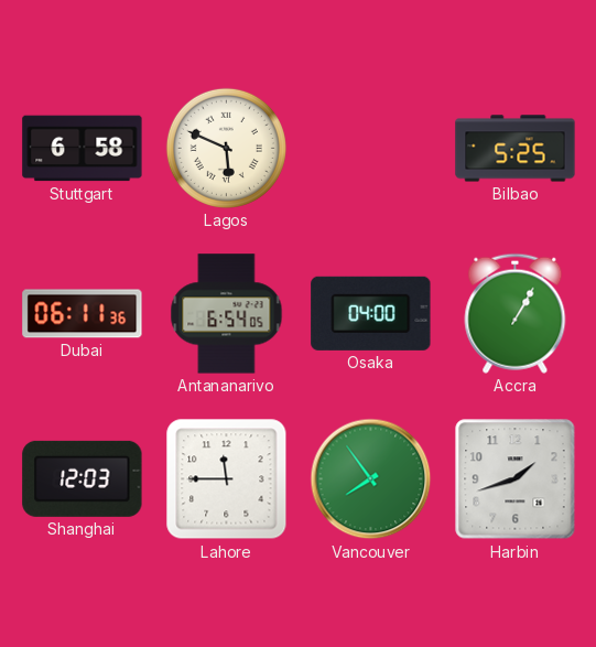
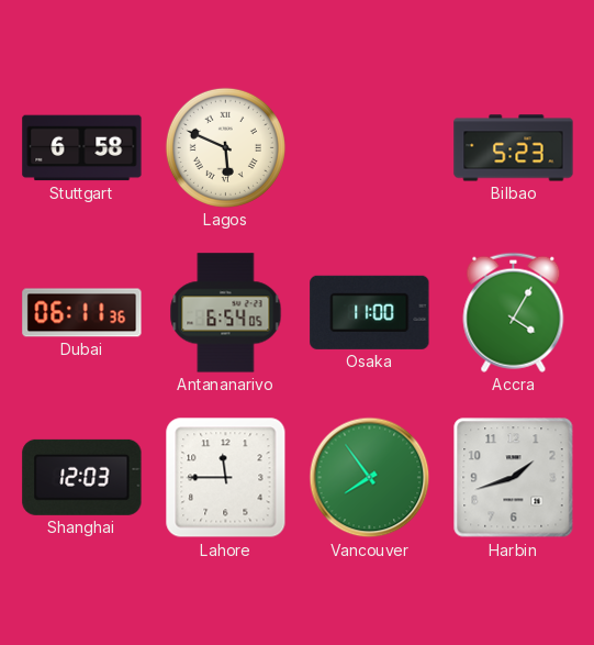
Bilbao: 5:25 -> 5:23 (514, 148)
Osaka: 04:00 -> 11:00 (370, 312)
Accra: 1:05 -> 4:05 (514, 312)
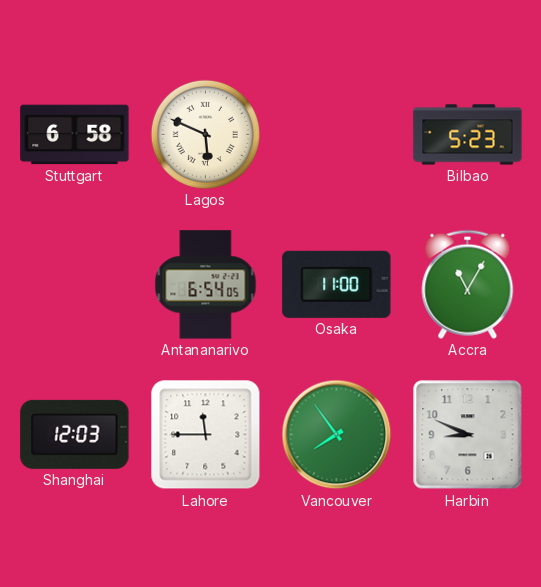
Dubai: 06:11 -> none (82, 313)
Accra: 4:05 -> 11:05 (468, 284)
Harbin: 1:42 -> 8:49 (468, 435)
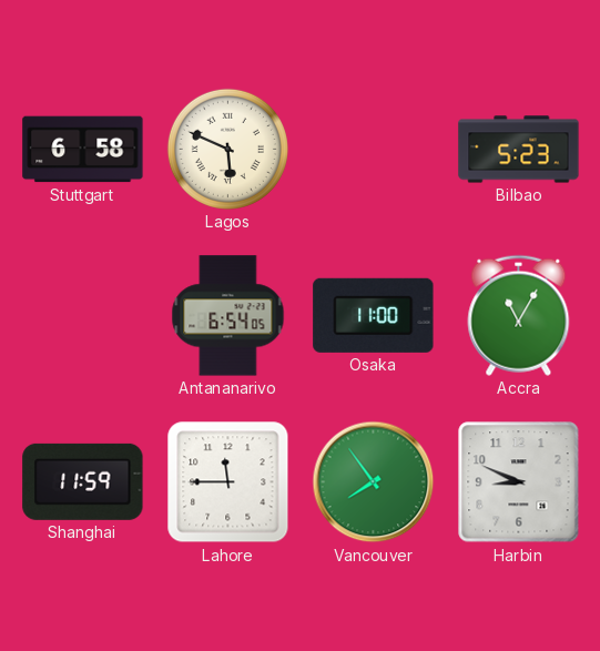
Shanghai: 12:03 -> 11:59 (83, 481)
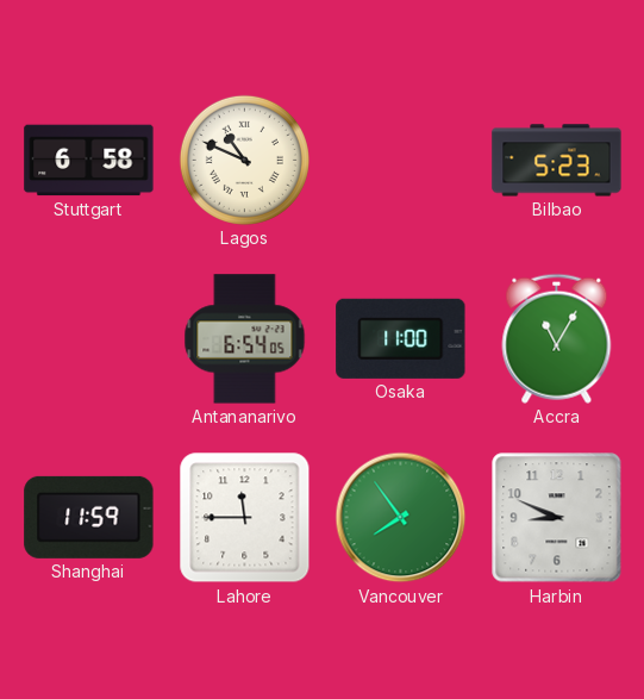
Lagos: 5:49 -> 10:49 (244, 160)
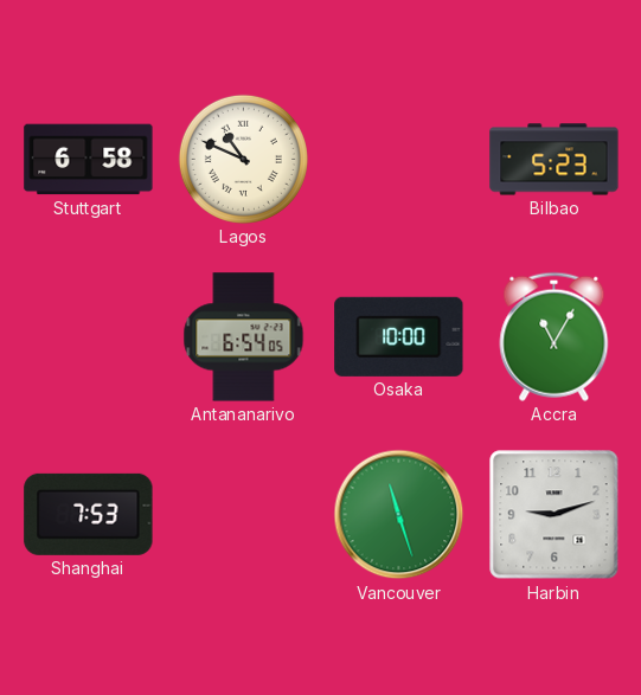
Osaka: 11:00 -> 10:00 (399, 336)
Shanghai: 11:59 -> 7:53 (89, 514)
Lahore: 11:45 -> none (245, 518)
Vancouver: 7:54 -> 11:27 (399, 515)
Harbin: 8:49 -> 9:12 (555, 515)
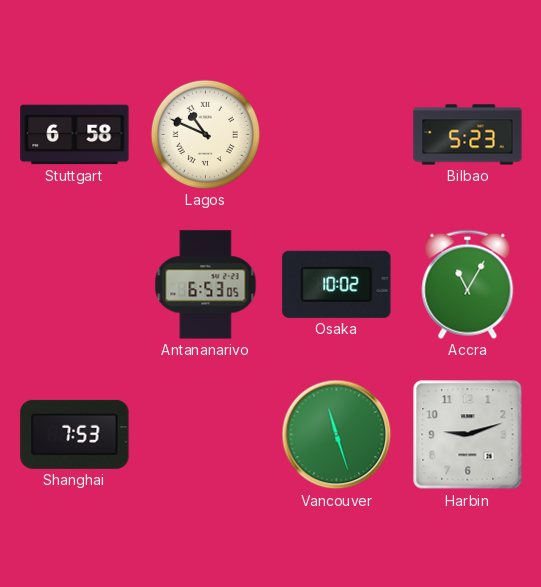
Antananarivo: 6:54 -> 6:53 (206, 285)
Osaka: 10:00 -> 10:02 (337, 284)
